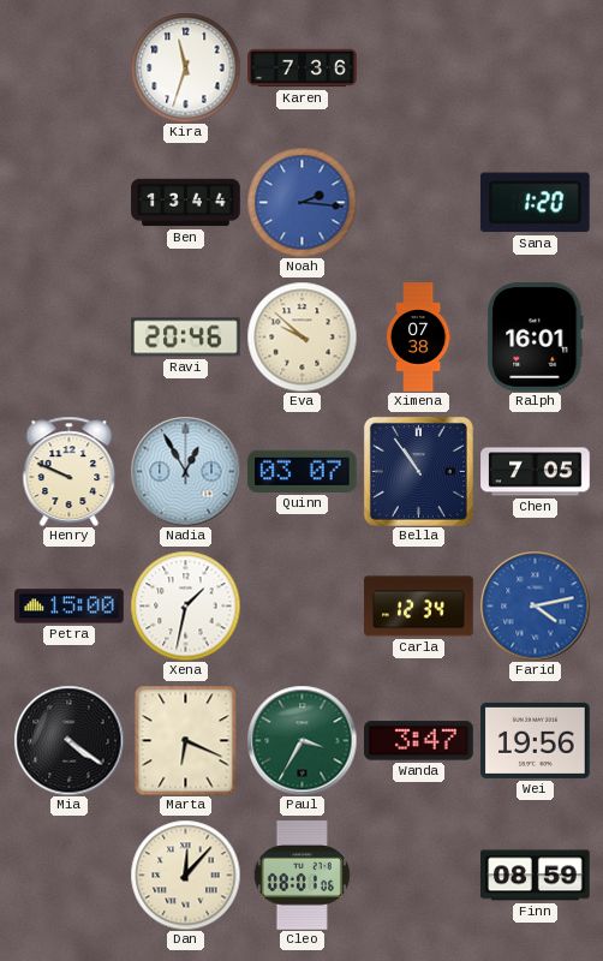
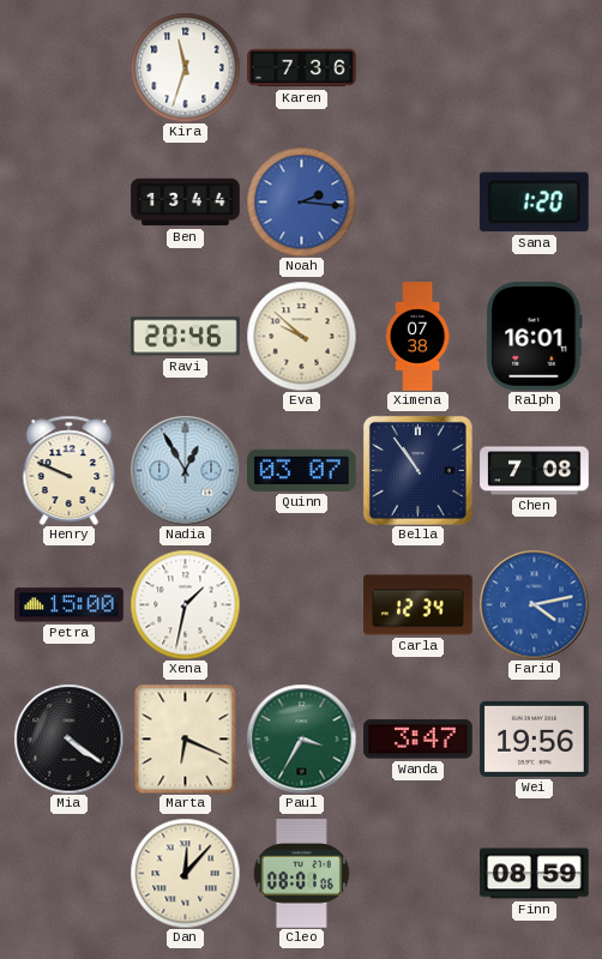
Chen: 7:05 -> 7:08 (535, 471)
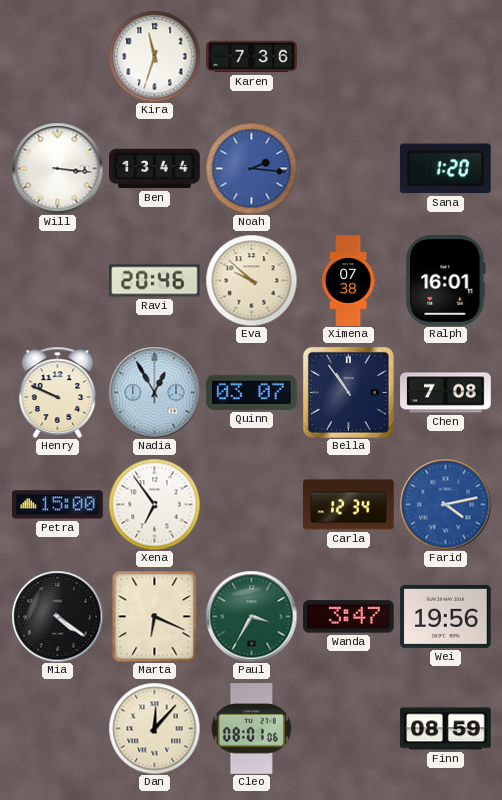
Will: none -> 3:16 (57, 168)
Xena: 1:32 -> 6:54 (154, 504)
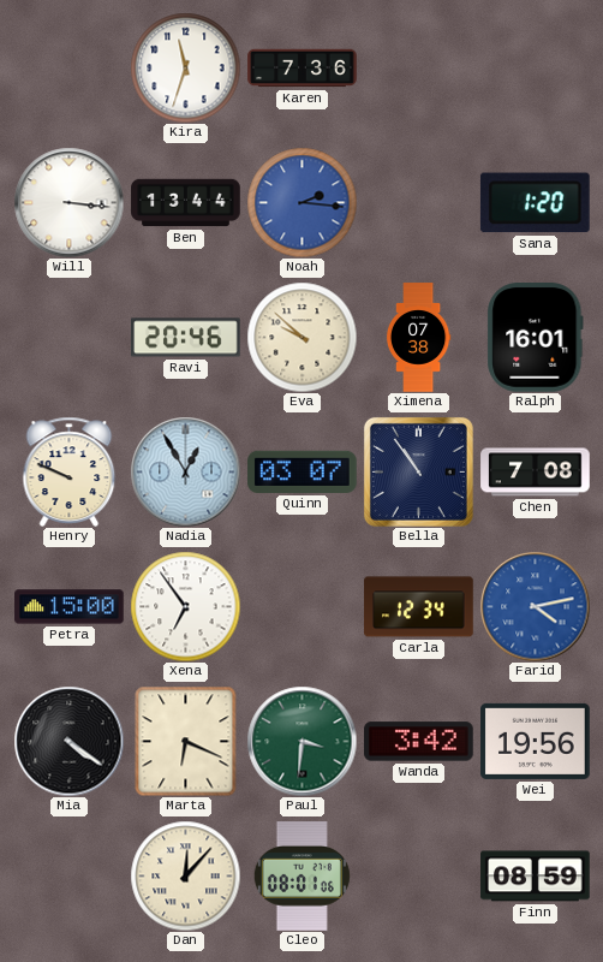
Paul: 3:35 -> 3:31 (301, 741)
Wanda: 3:47 -> 3:42 (419, 742)
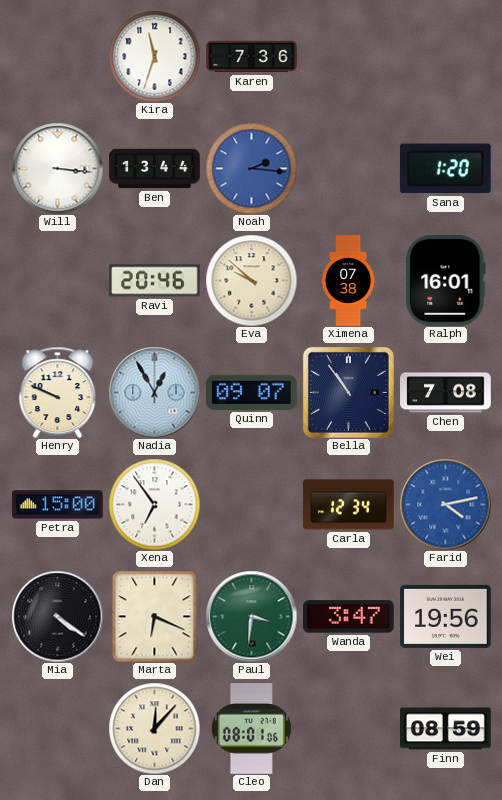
Quinn: 03:07 -> 09:07 (252, 392)
Wanda: 3:42 -> 3:47 (349, 617)
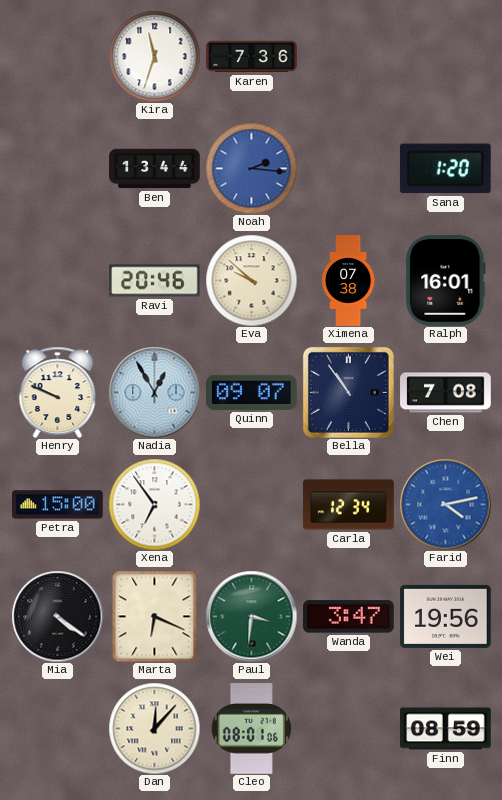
Will: 3:16 -> none (57, 168)
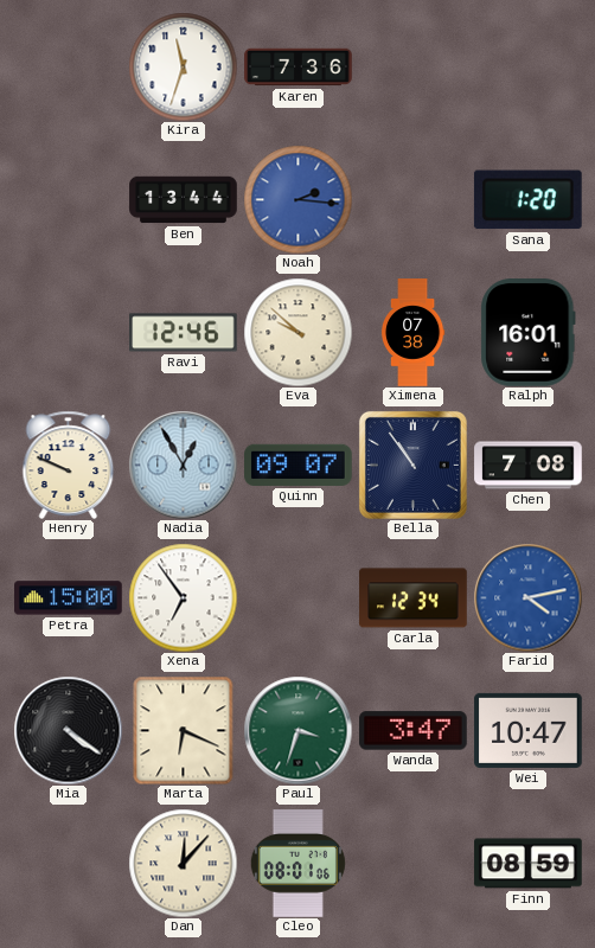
Ravi: 20:46 -> 12:46 (184, 333)
Paul: 3:31 -> 3:33 (297, 730)
Wei: 19:56 -> 10:47 (529, 730)
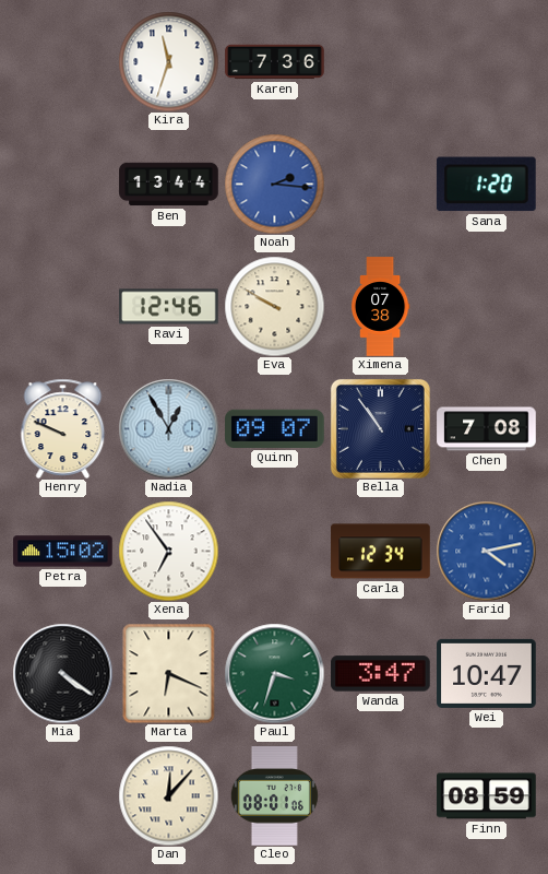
Eva: 9:52 -> 9:50 (274, 306)
Ralph: 16:01 -> none (529, 333)
Petra: 15:00 -> 15:02 (63, 552)
